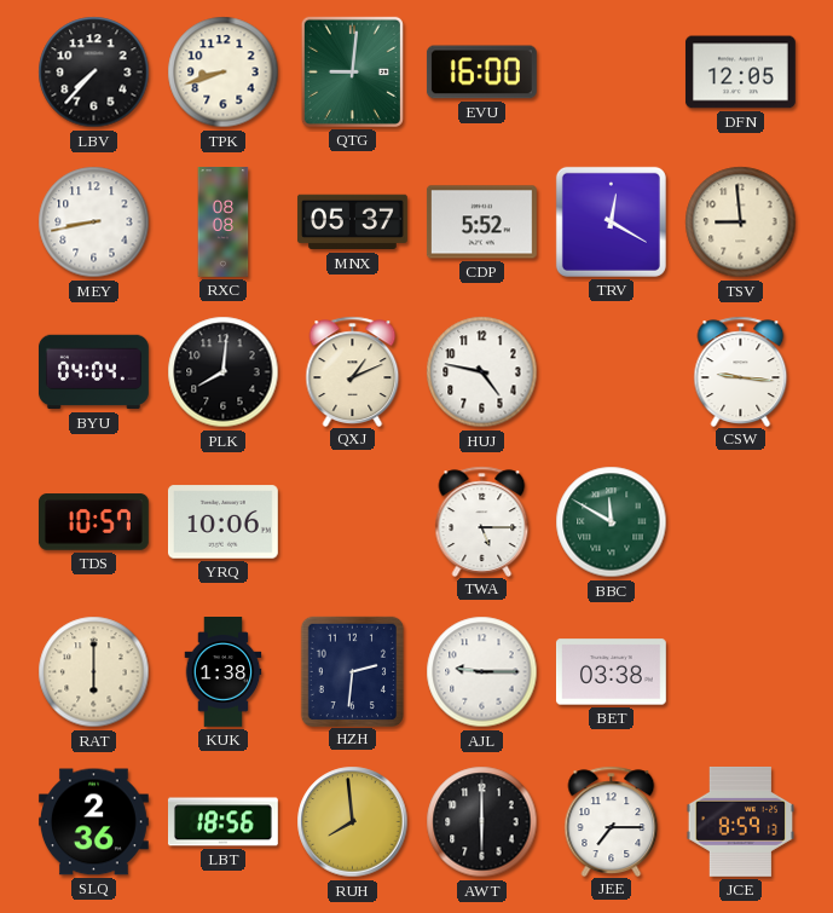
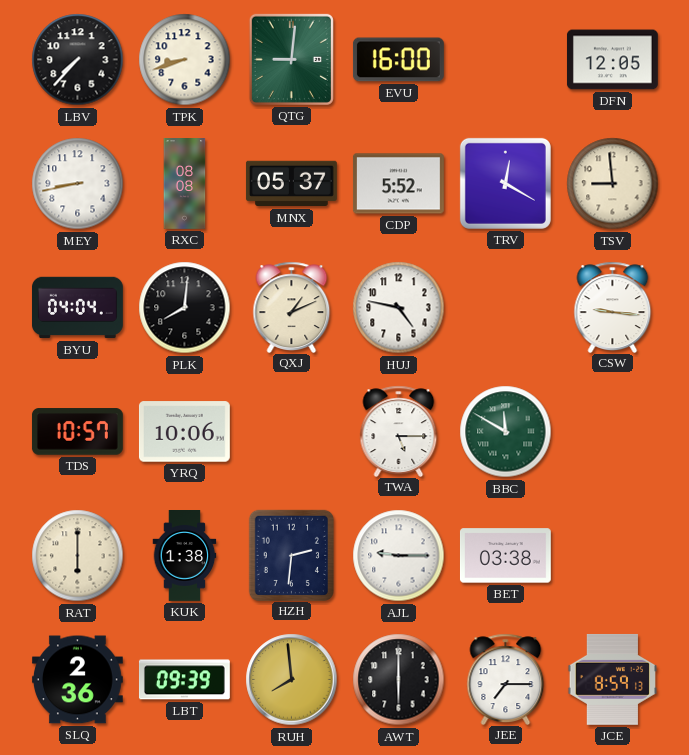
LBT: 18:56 -> 09:39 (184, 680)
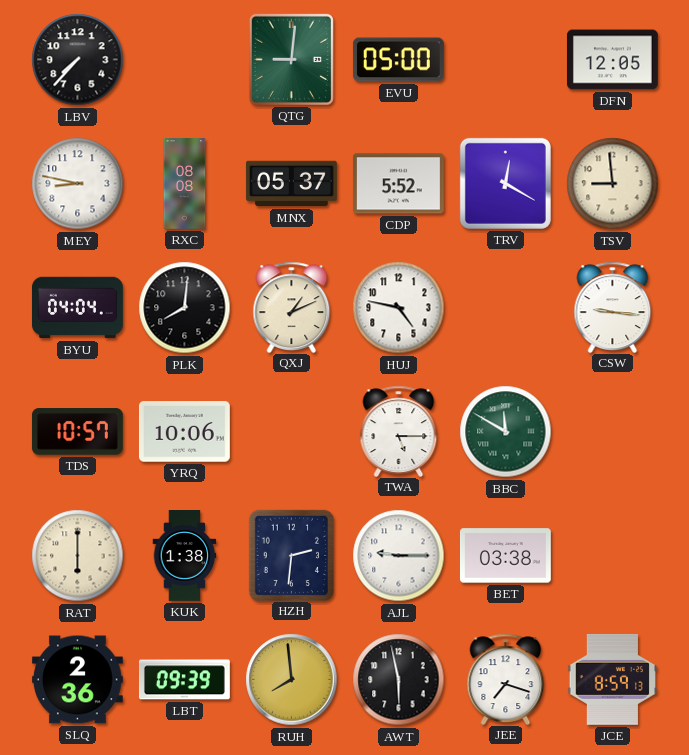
TPK: 8:42 -> none (185, 60)
EVU: 16:00 -> 05:00 (398, 60)
MEY: 8:43 -> 8:47 (78, 184)
AWT: 6:00 -> 5:58 (399, 680)
JEE: 7:15 -> 7:18 (506, 679)
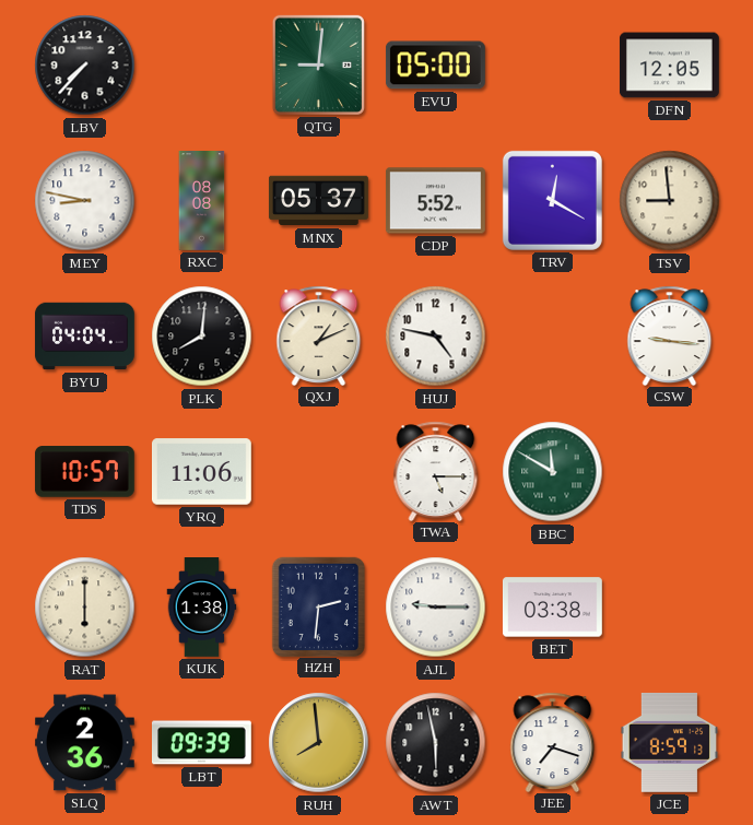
YRQ: 10:06 -> 11:06 (201, 472)
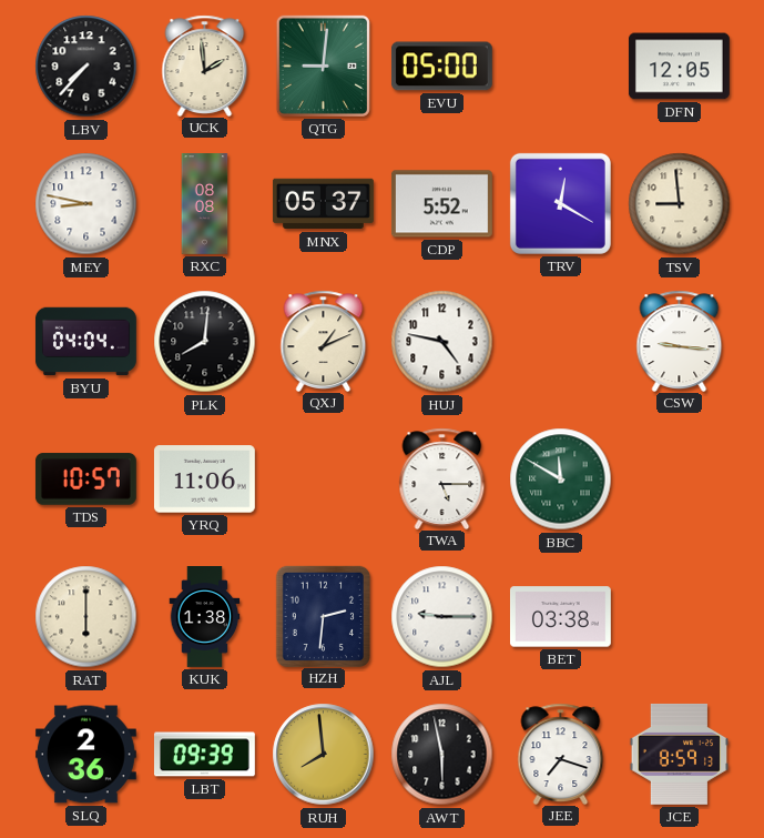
UCK: none -> 1:59 (205, 65)
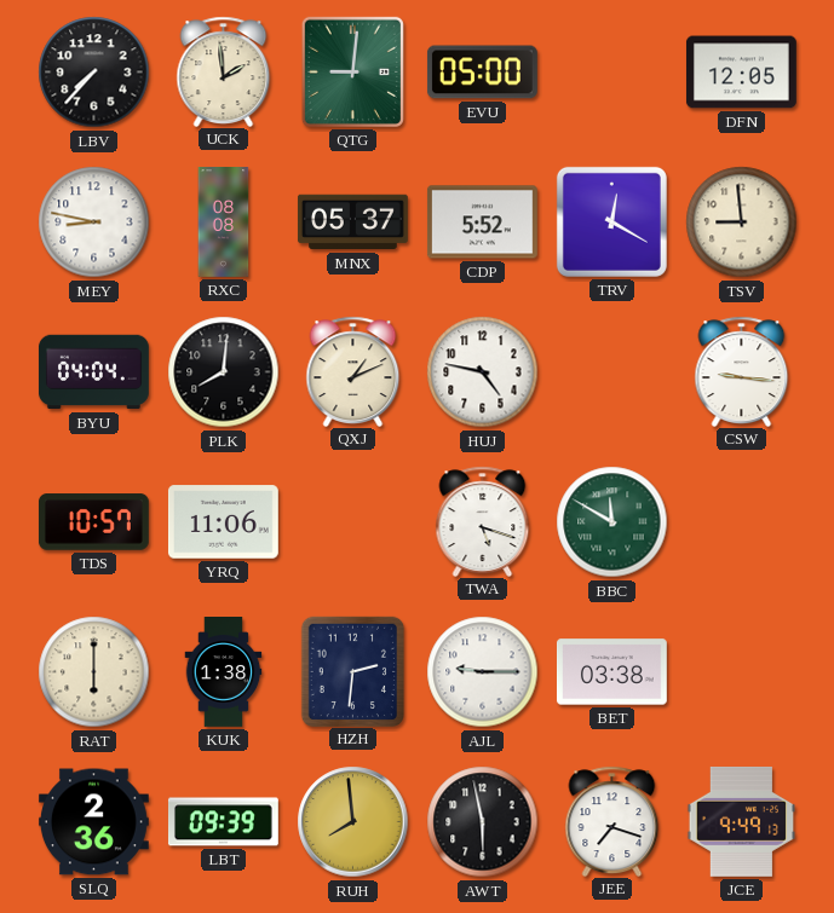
TWA: 5:15 -> 5:18 (483, 521)
JCE: 8:59 -> 9:49 (742, 821)
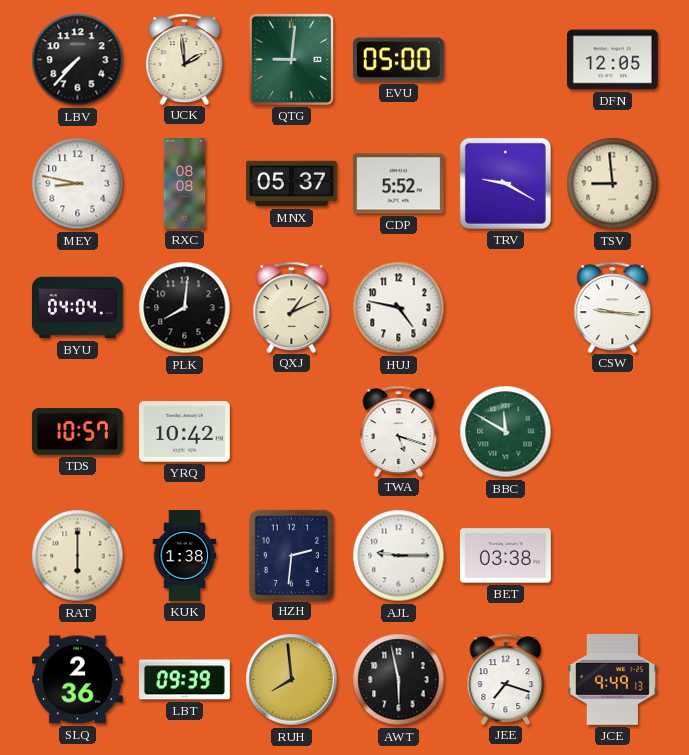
TRV: 12:20 -> 9:20 (505, 183)
YRQ: 11:06 -> 10:42 (184, 432)
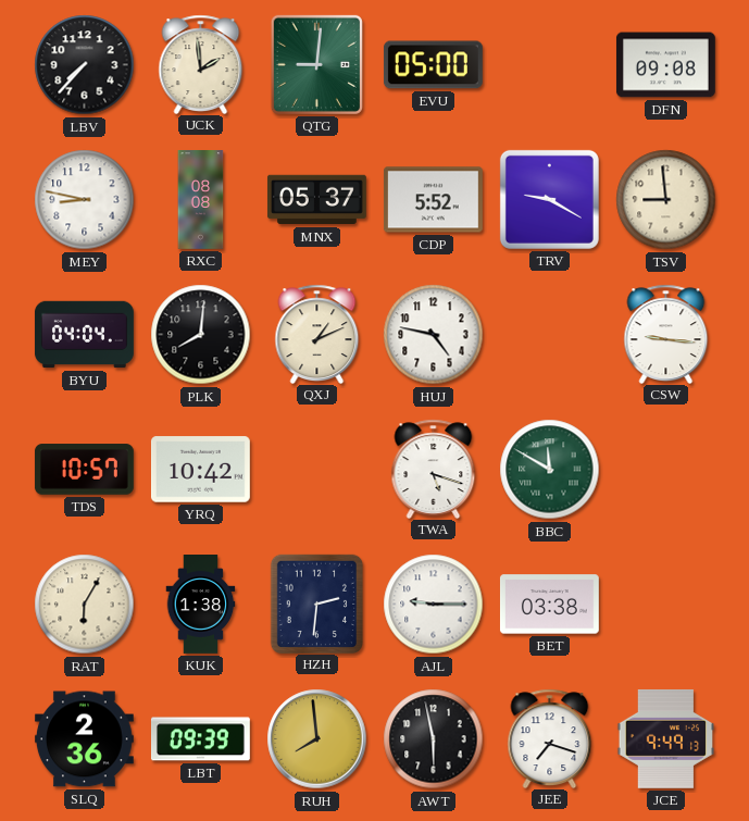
DFN: 12:05 -> 09:08 (665, 65)
RAT: 6:00 -> 6:05 (85, 605)
